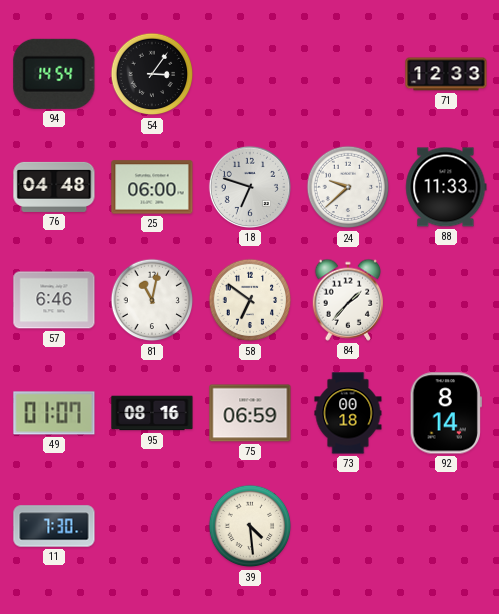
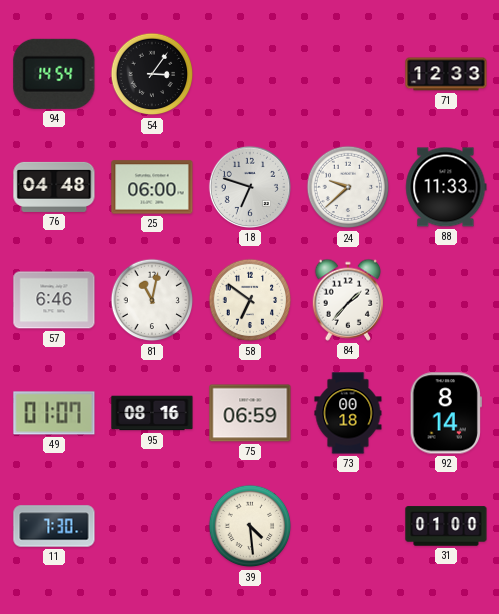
31: none -> 01:00 (446, 526)
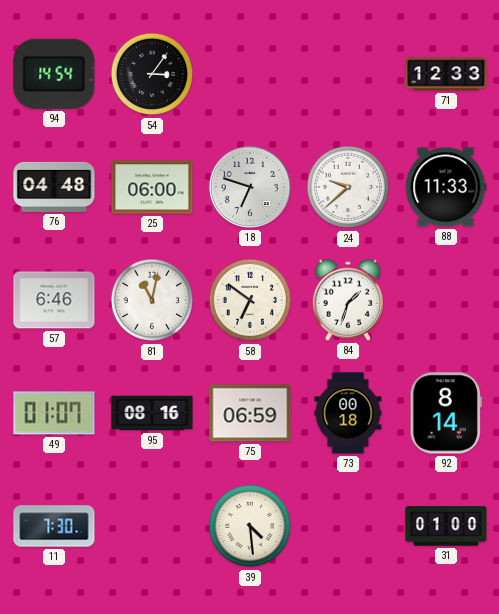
84: 1:37 -> 1:33 (348, 300)
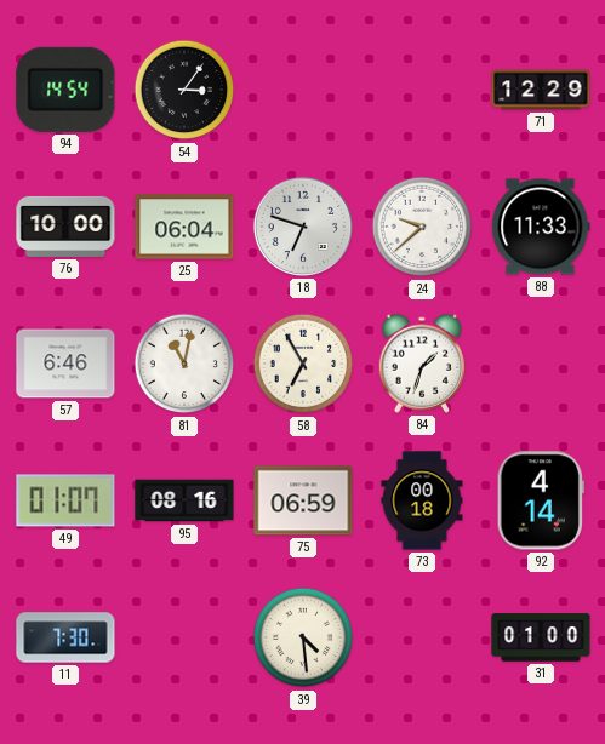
71: 12:33 -> 12:29 (541, 90)
76: 04:48 -> 10:00 (65, 227)
25: 06:00 -> 06:04 (184, 227)
58: 6:51 -> 6:55 (303, 364)
92: 8:14 -> 4:14 (541, 500)
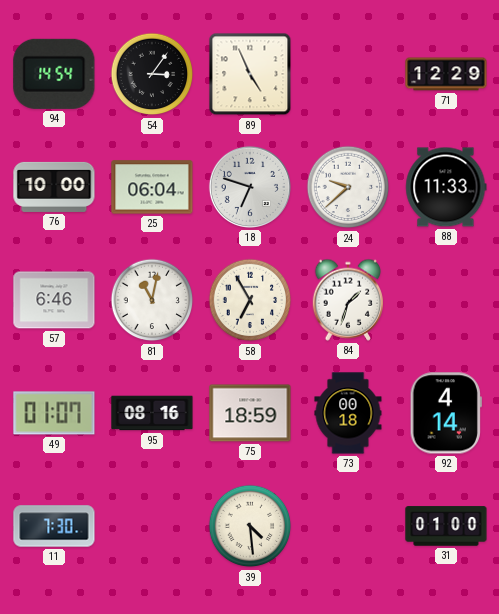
89: none -> 4:56 (250, 74)
75: 06:59 -> 18:59 (250, 413)
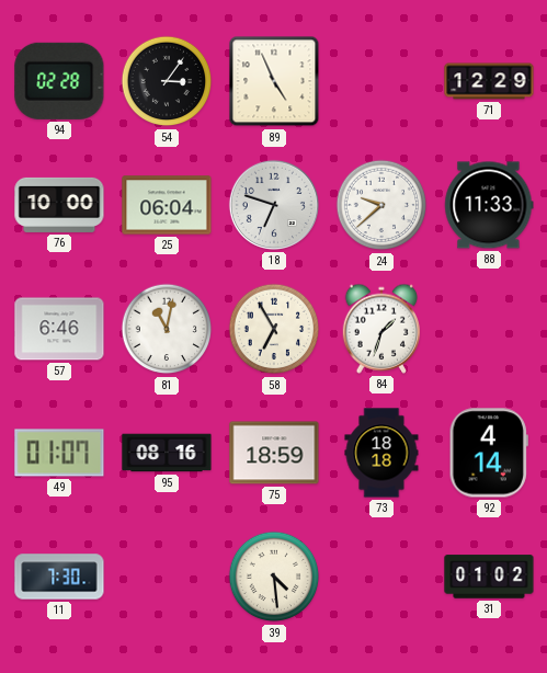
94: 14:54 -> 02:28 (59, 81)
73: 00:18 -> 18:18 (381, 453)
31: 01:00 -> 01:02 (489, 577)
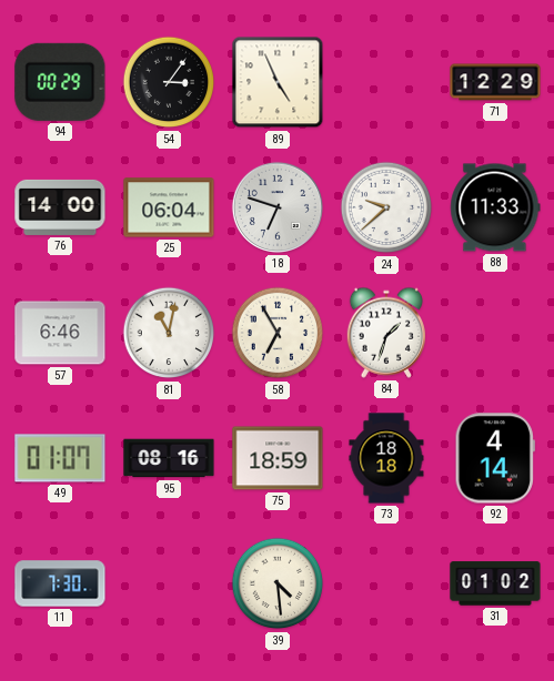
94: 02:28 -> 00:29 (60, 82)
76: 10:00 -> 14:00 (60, 207)
